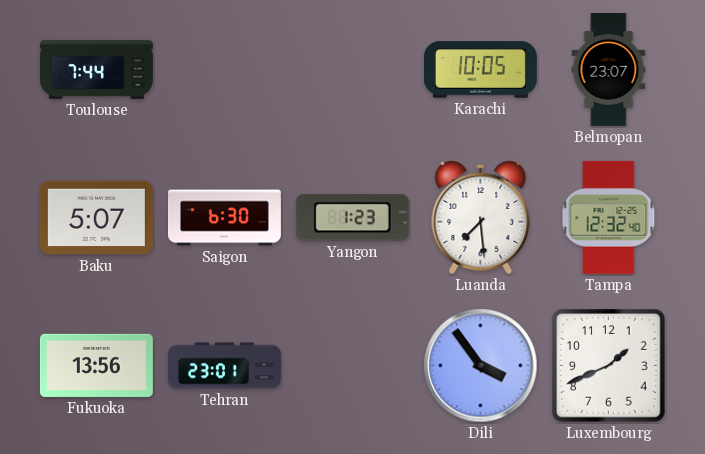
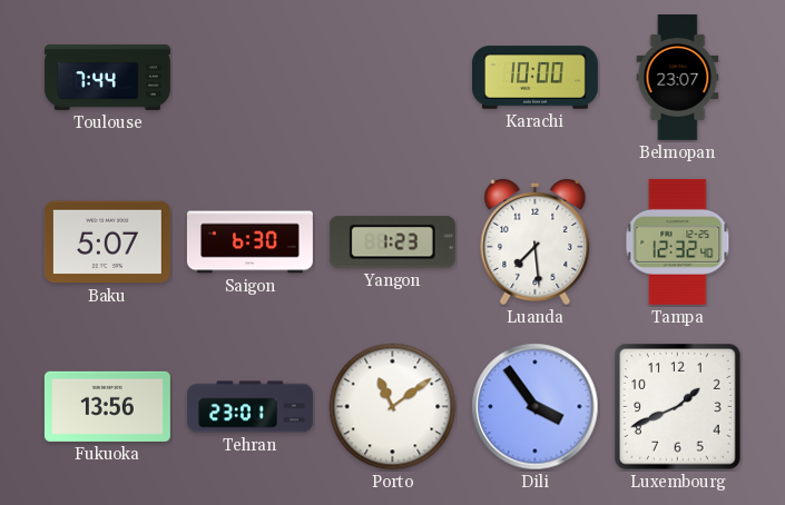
Karachi: 10:05 -> 10:00 (534, 78)
Porto: none -> 11:09 (393, 407)
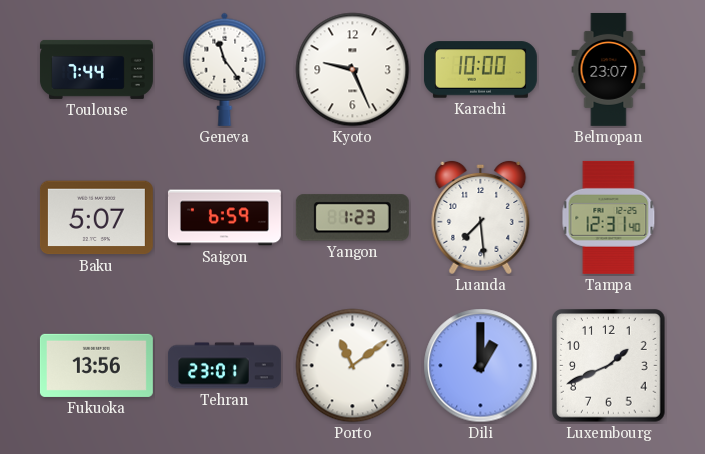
Geneva: none -> 11:24 (225, 69)
Kyoto: none -> 9:26 (353, 70)
Saigon: 6:30 -> 6:59 (224, 218)
Tampa: 12:32 -> 12:31 (609, 217)
Dili: 3:54 -> 1:00 (481, 366)
